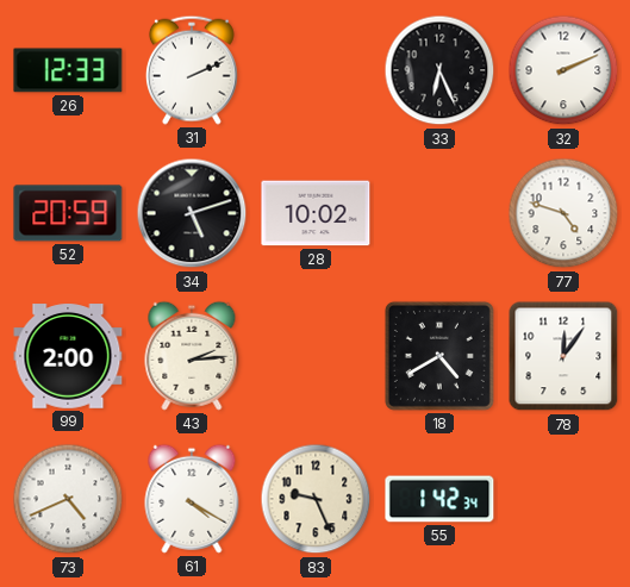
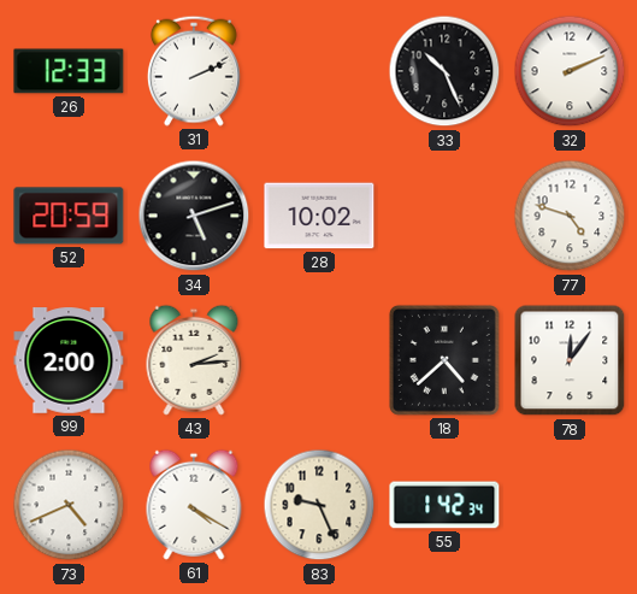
33: 6:26 -> 10:26 (444, 71)
18: 4:40 -> 4:38 (444, 360)
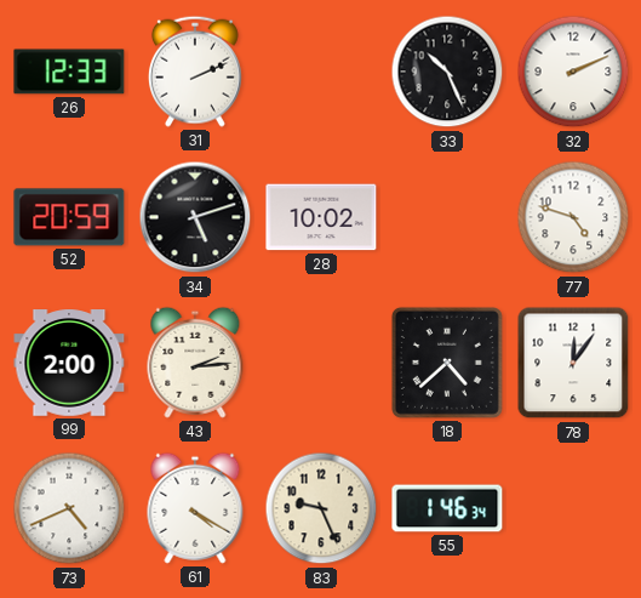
55: 1:42 -> 1:46 (447, 508)
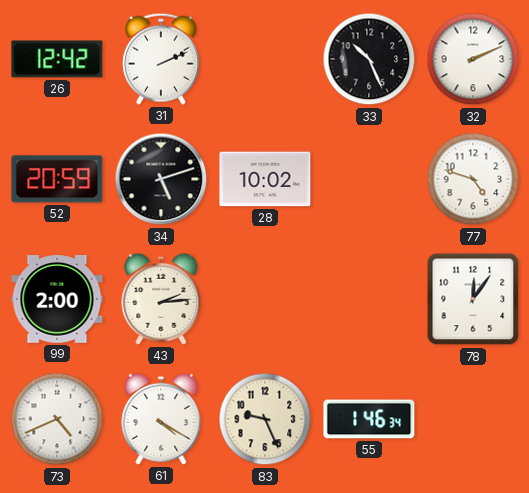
26: 12:33 -> 12:42 (57, 59)
18: 4:38 -> none (447, 363)
